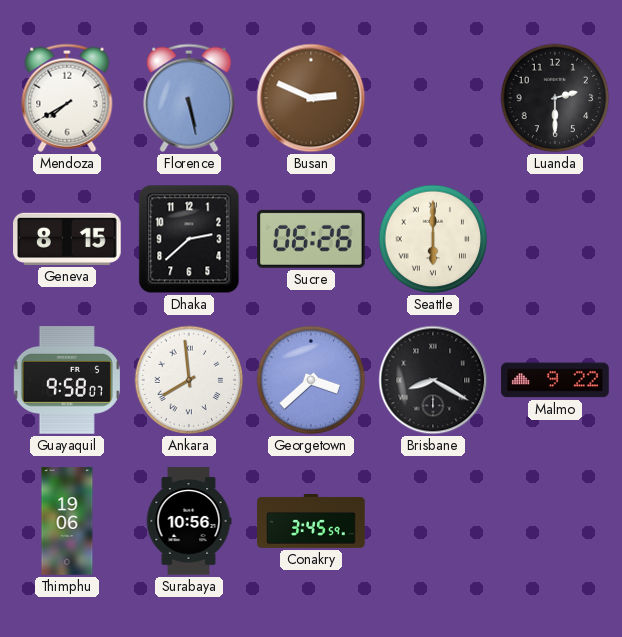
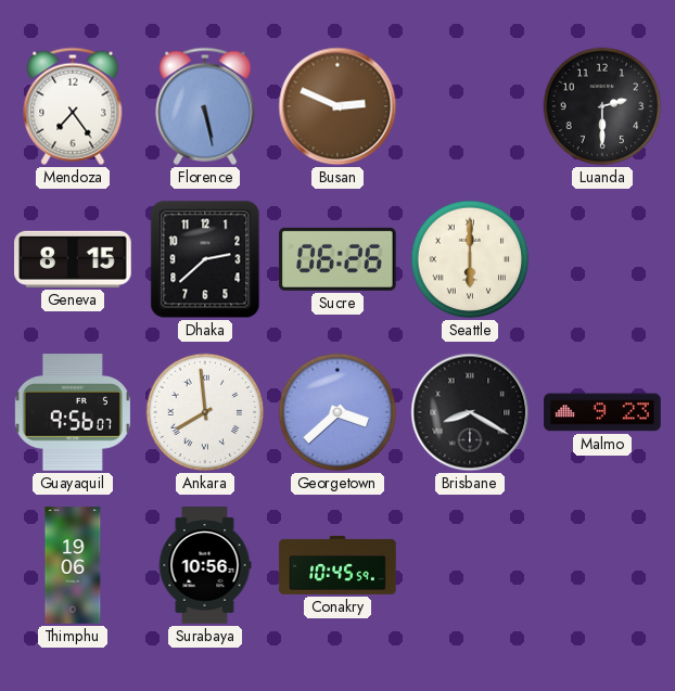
Mendoza: 7:40 -> 7:24 (73, 106)
Guayaquil: 9:58 -> 9:56 (73, 412)
Malmo: 9:22 -> 9:23 (602, 412)
Conakry: 3:45 -> 10:45 (337, 565)
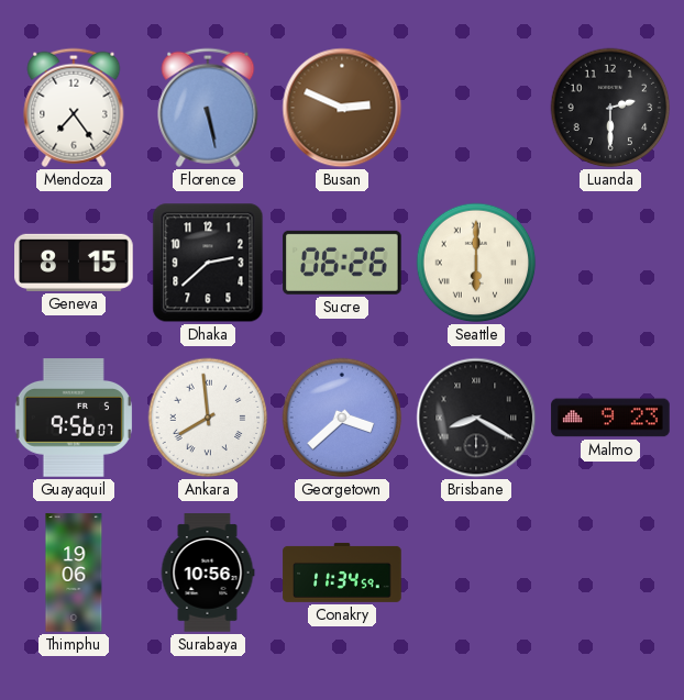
Conakry: 10:45 -> 11:34 (342, 573)
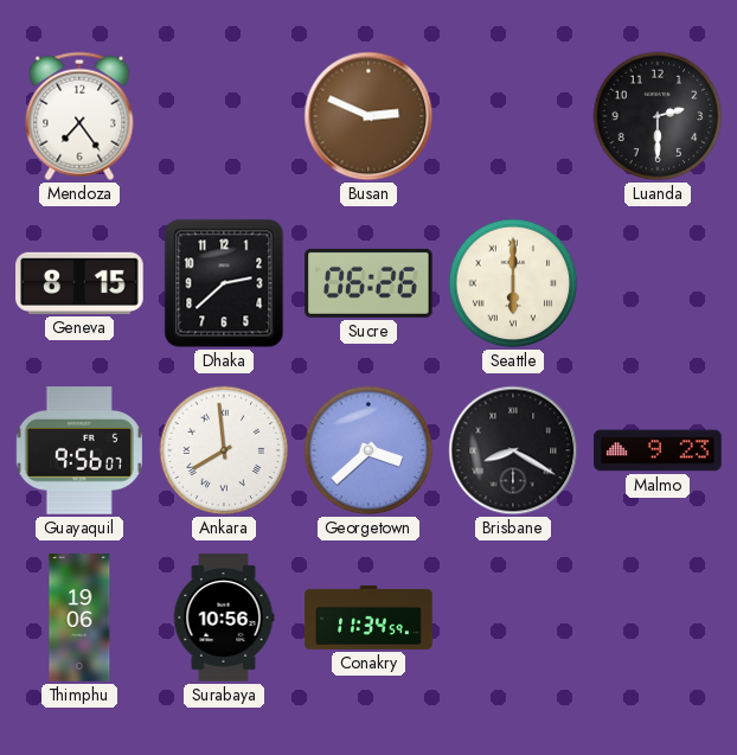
Florence: 5:28 -> none (208, 108)
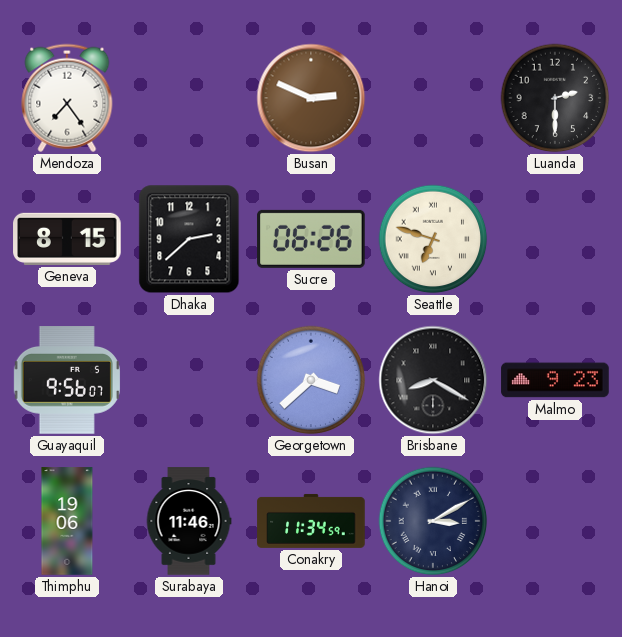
Seattle: 6:00 -> 6:48 (433, 239)
Ankara: 7:59 -> none (224, 450)
Surabaya: 10:56 -> 11:46 (189, 521)
Hanoi: none -> 3:10 (433, 521)
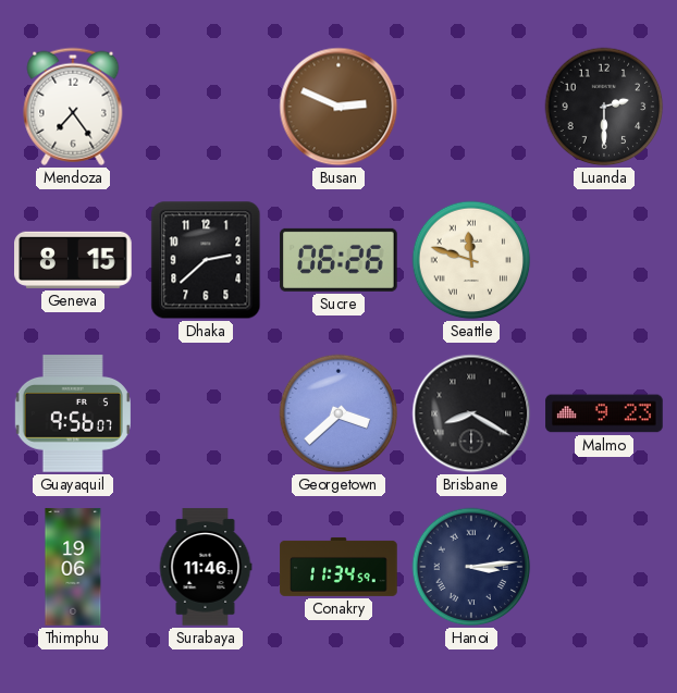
Seattle: 6:48 -> 11:48 (471, 260)
Hanoi: 3:10 -> 3:14 (471, 567)
